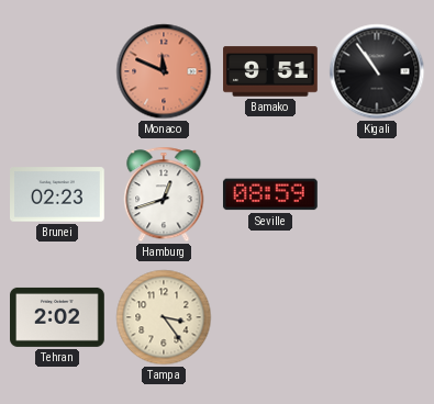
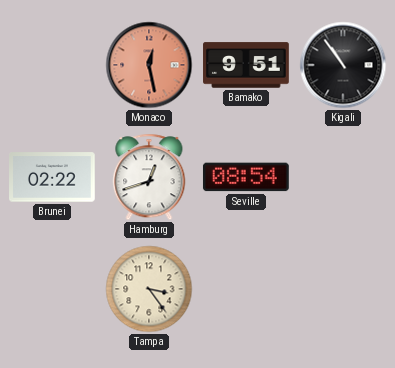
Monaco: 11:49 -> 12:28 (149, 65)
Brunei: 02:23 -> 02:22 (53, 177)
Seville: 08:59 -> 08:54 (246, 177)
Tehran: 2:02 -> none (58, 317)
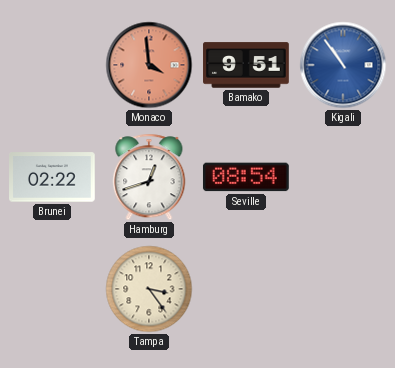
Monaco: 12:28 -> 3:59 (149, 65)
Kigali dial: black -> blue (343, 65)
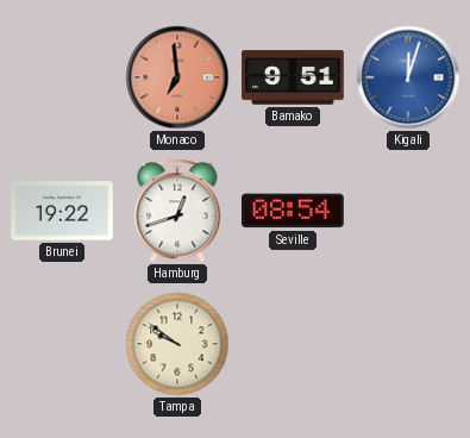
Monaco: 3:59 -> 6:59 (177, 77)
Kigali: 10:54 -> 12:03 (408, 77)
Brunei: 02:22 -> 19:22 (63, 211)
Tampa: 3:24 -> 9:51 (177, 344)
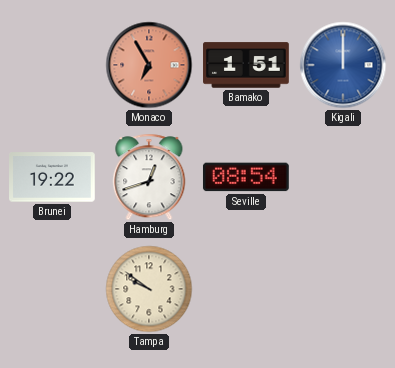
Monaco: 6:59 -> 6:55 (149, 65)
Bamako: 9:51 -> 1:51 (246, 65)
Kigali: 12:03 -> 12:00 (343, 65)
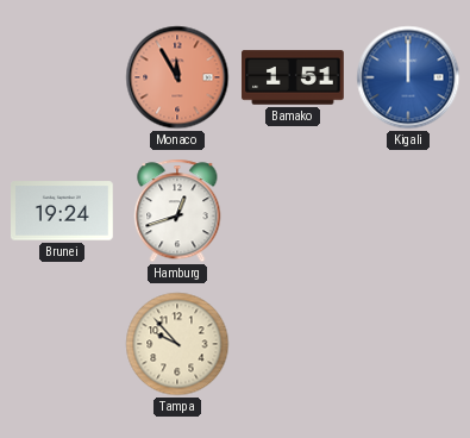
Monaco: 6:55 -> 11:55 (177, 77)
Brunei: 19:22 -> 19:24 (63, 211)
Seville: 08:54 -> none (246, 177)
Tampa: 9:51 -> 9:53 (177, 344)
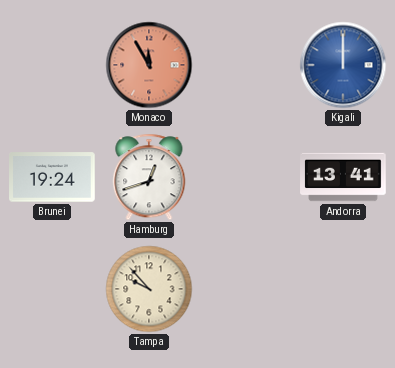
Bamako: 1:51 -> none (293, 77)
Andorra: none -> 13:41 (343, 177)
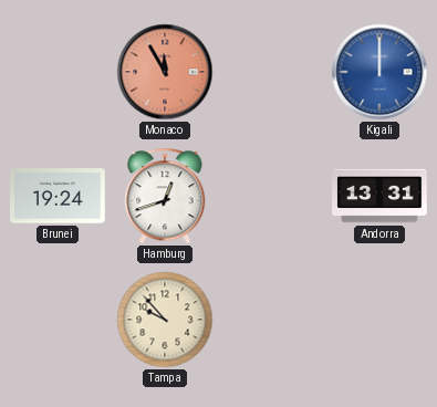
Andorra: 13:41 -> 13:31 (379, 196)
